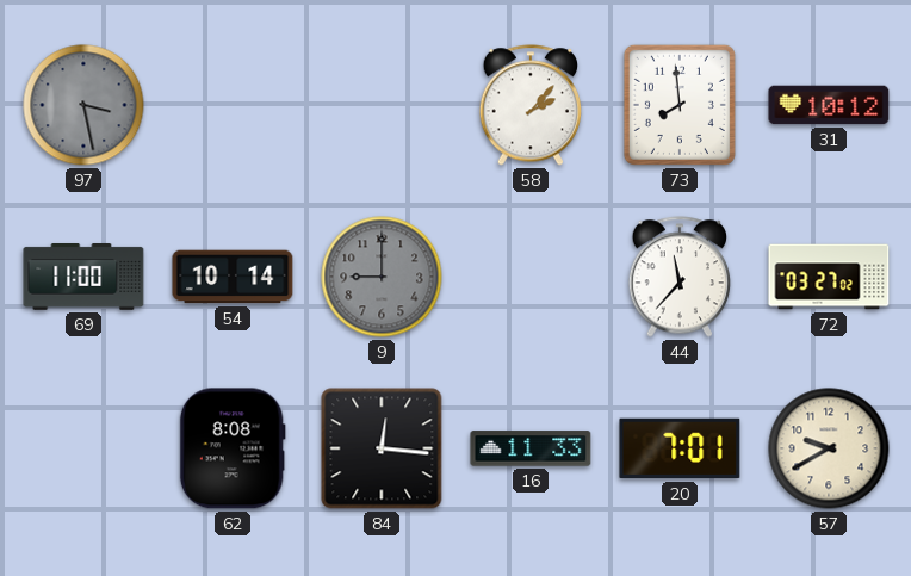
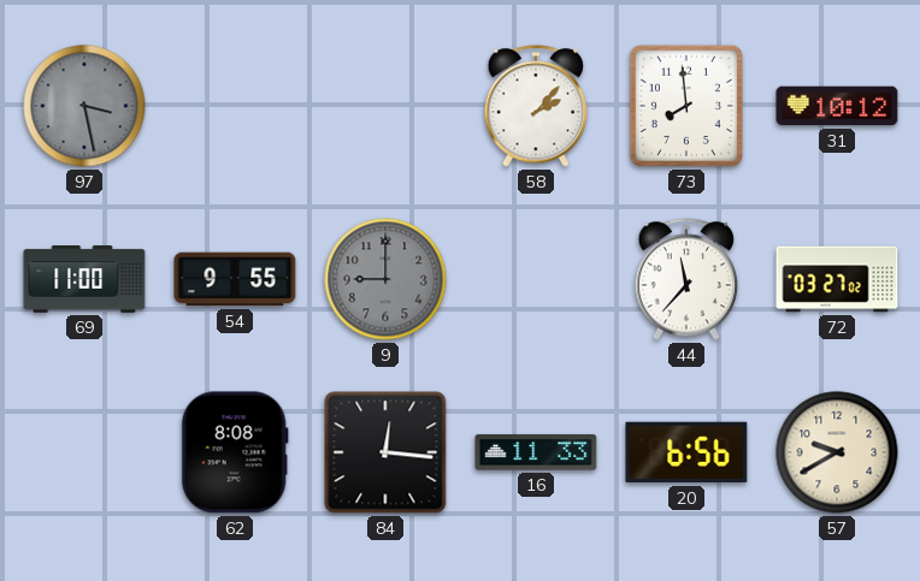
54: 10:14 -> 9:55 (235, 279)
20: 7:01 -> 6:56 (686, 452)
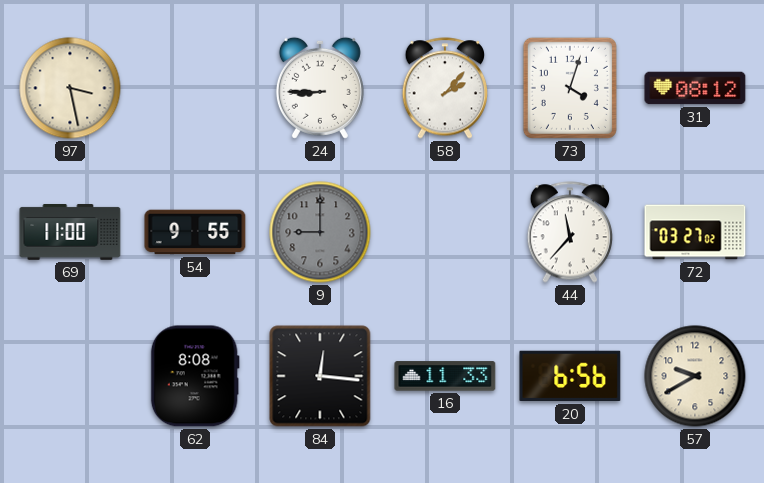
97 dial: grey -> cream (70, 88)
24: none -> 8:45 (320, 88)
73: 7:59 -> 4:03 (570, 88)
31: 10:12 -> 08:12 (695, 88)
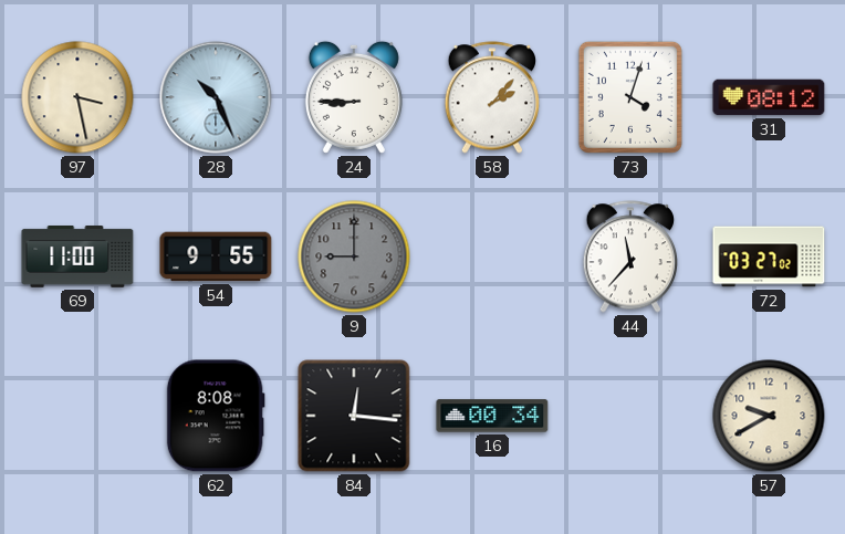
28: none -> 10:26 (216, 97)
16: 11:33 -> 00:34 (492, 416)
20: 6:56 -> none (570, 376)
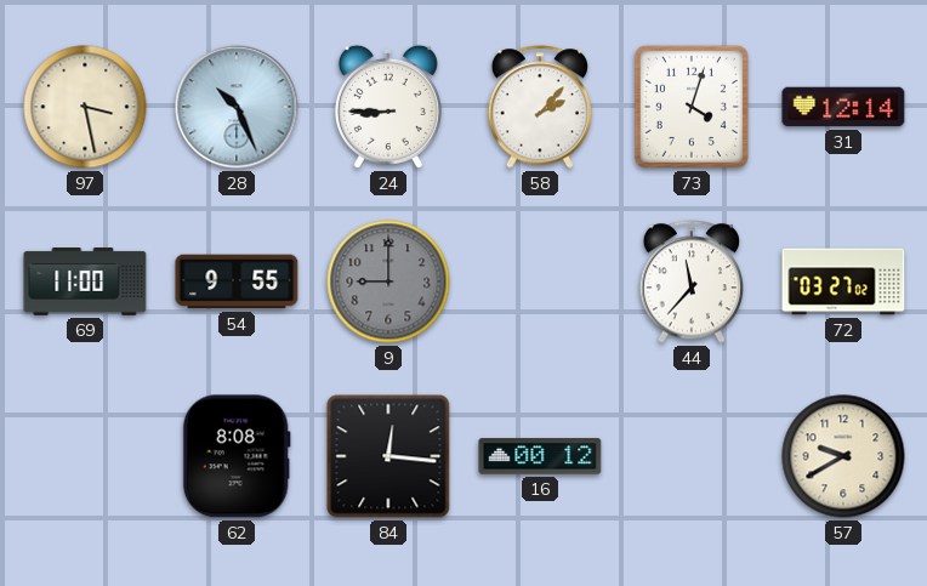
31: 08:12 -> 12:14 (843, 107)
16: 00:34 -> 00:12 (540, 456)
